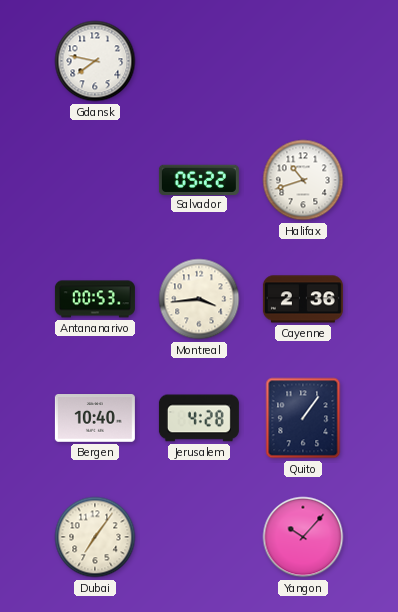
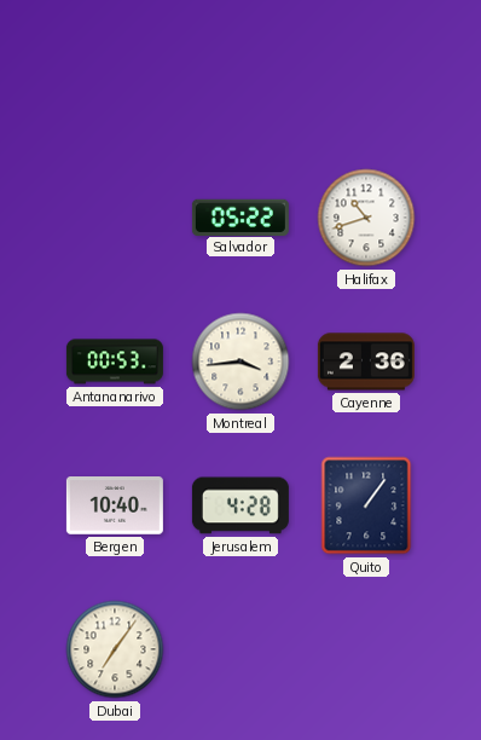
Gdansk: 7:47 -> none (95, 61)
Yangon: 10:07 -> none (303, 537)
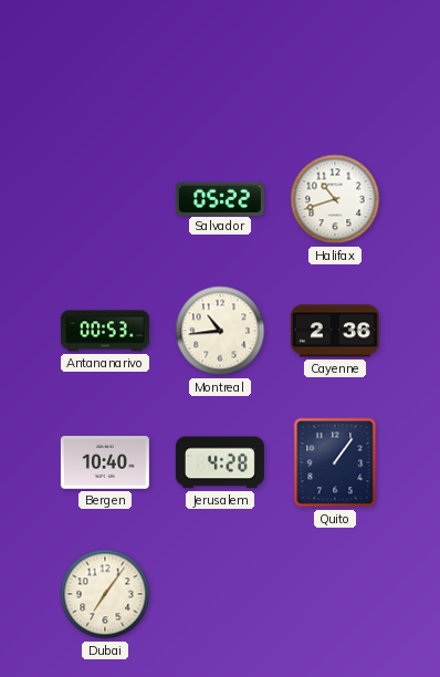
Montreal: 3:44 -> 10:44 (220, 331)
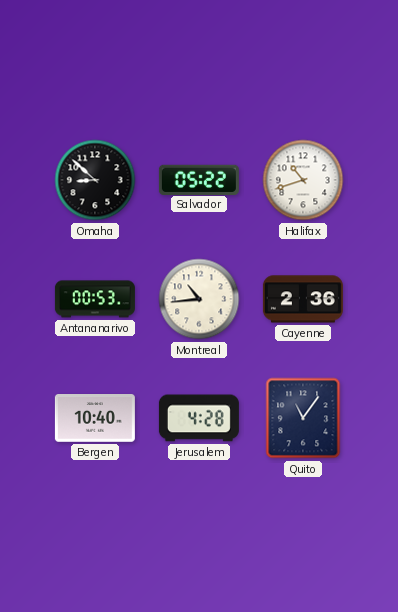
Omaha: none -> 8:52 (95, 180)
Quito: 1:06 -> 11:06 (303, 418)
Dubai: 7:06 -> none (105, 594)
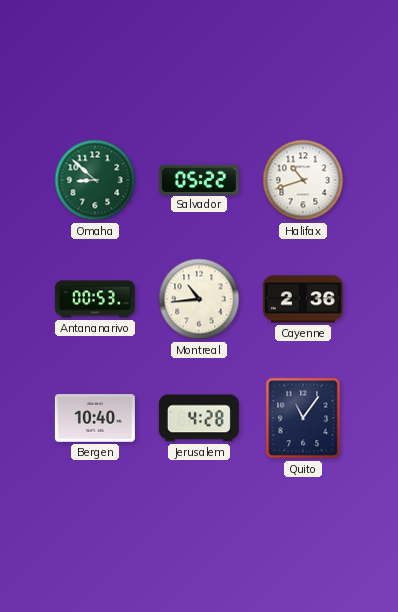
Omaha dial: black -> green (95, 180)
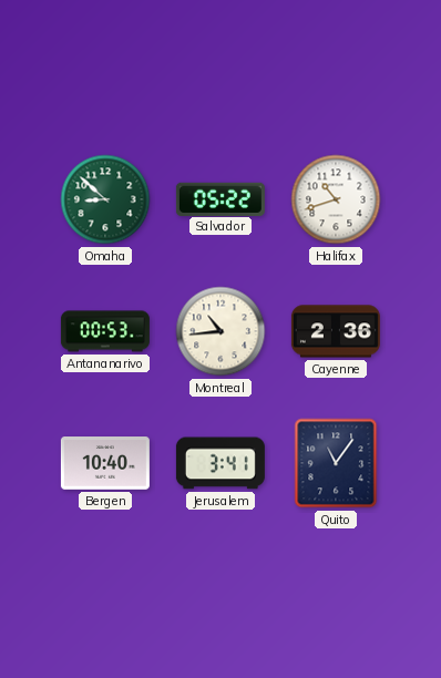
Jerusalem: 4:28 -> 3:41 (221, 463)
